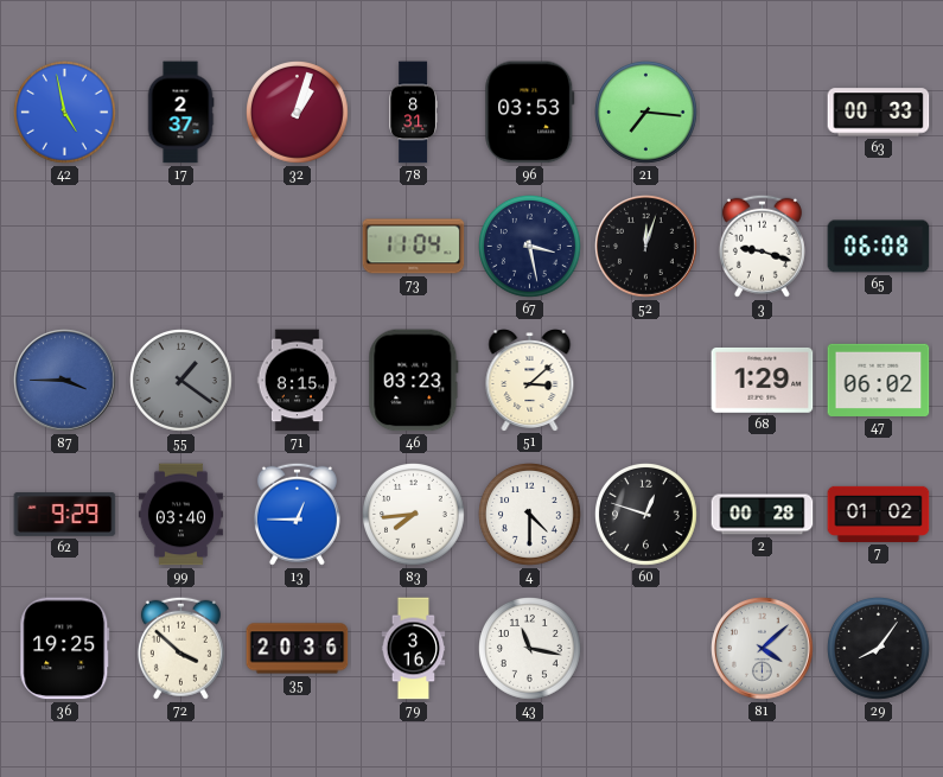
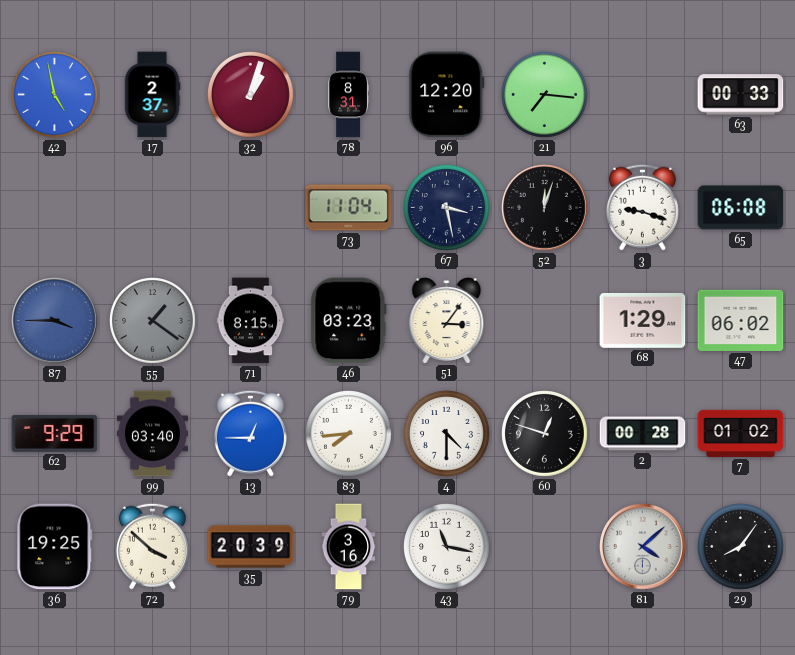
96: 03:53 -> 12:20 (447, 95)
51: 3:08 -> 3:06 (447, 321)
35: 20:36 -> 20:39 (251, 547)
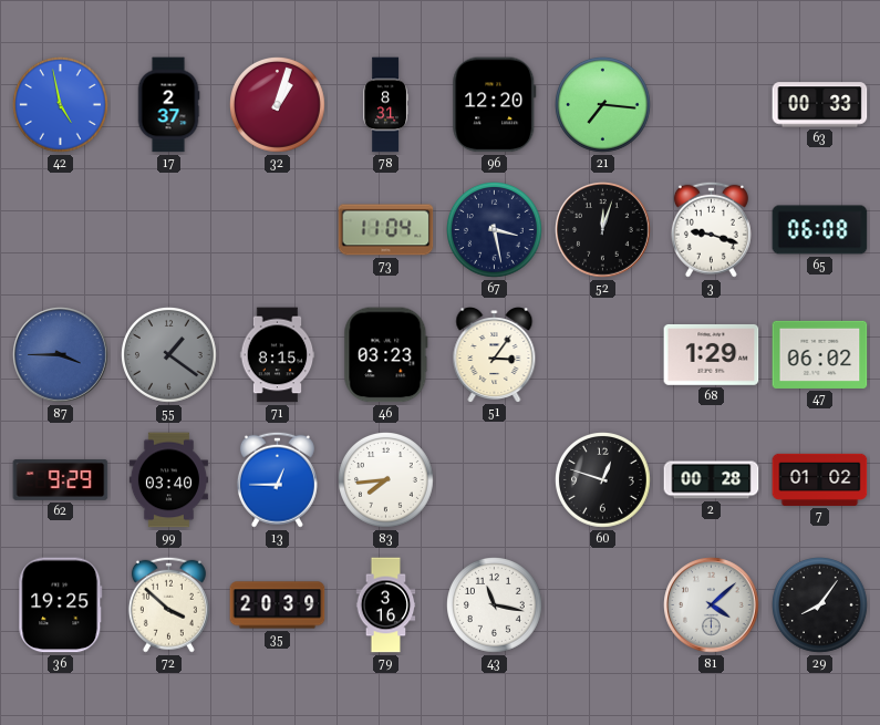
4: 4:30 -> none (447, 434)
